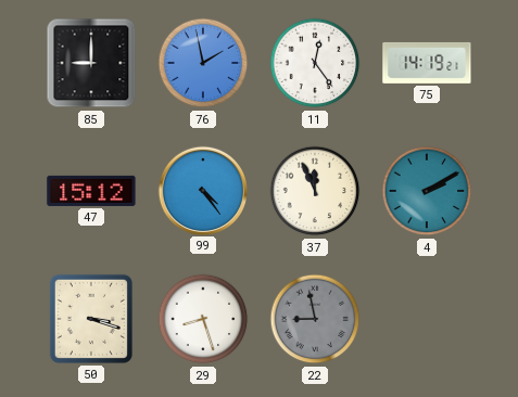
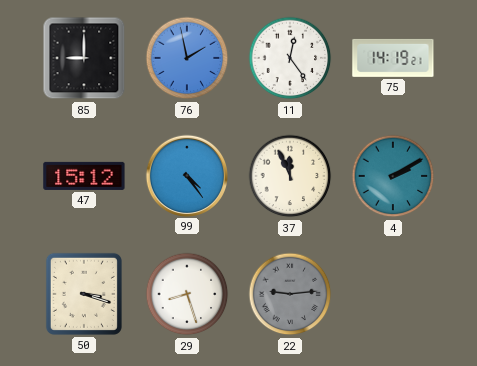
22: 8:58 -> 9:14 (290, 294)
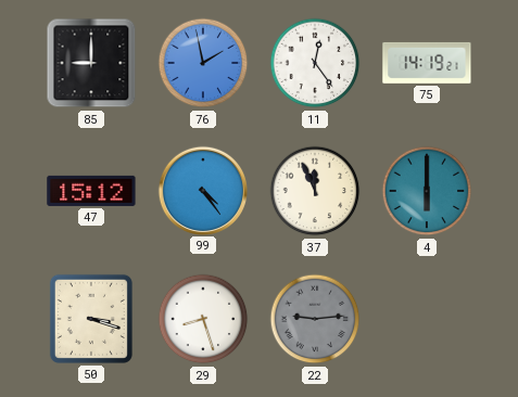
4: 2:10 -> 6:00 (427, 191)
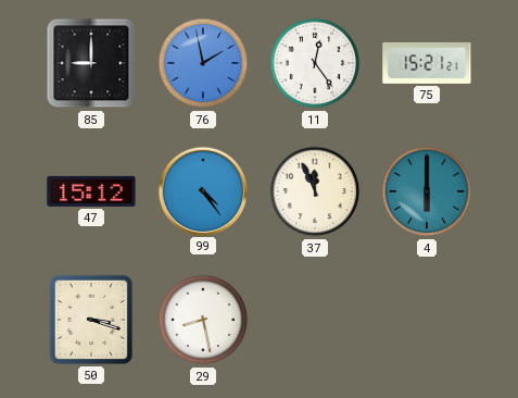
75: 14:19 -> 15:21 (427, 63)
29: 8:27 -> 8:28 (203, 320)
22: 9:14 -> none (315, 319)
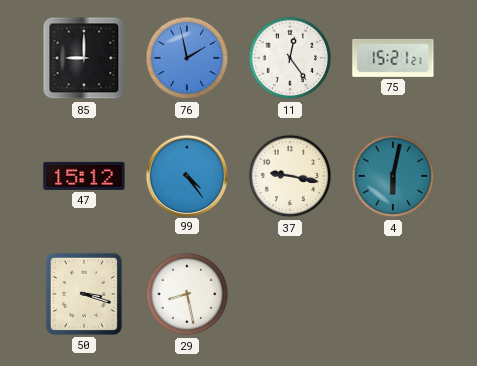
37: 11:56 -> 9:17 (290, 176)
4: 6:00 -> 6:02 (393, 176)
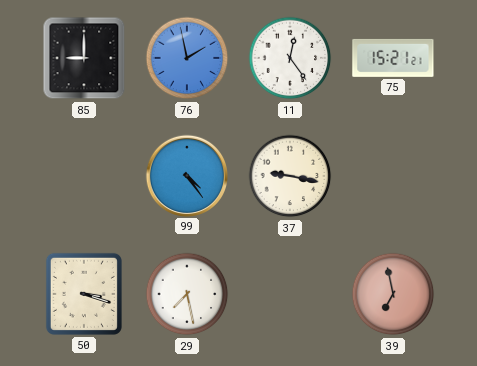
47: 15:12 -> none (84, 176)
4: 6:02 -> none (393, 176)
29: 8:28 -> 7:28 (187, 294)
39: none -> 6:58 (393, 294)
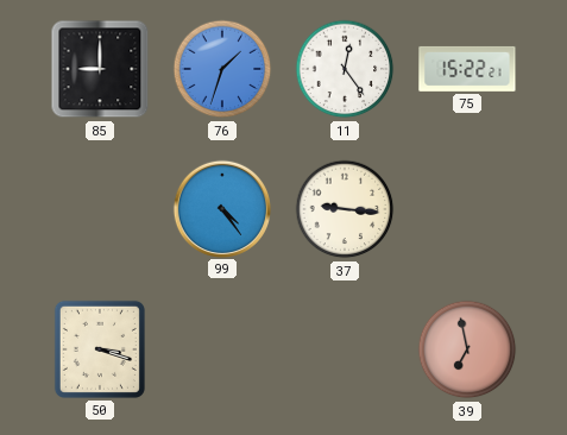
76: 1:58 -> 1:33 (222, 69)
75: 15:21 -> 15:22 (467, 69)
37: 9:17 -> 9:16 (345, 209)
29: 7:28 -> none (187, 294)
